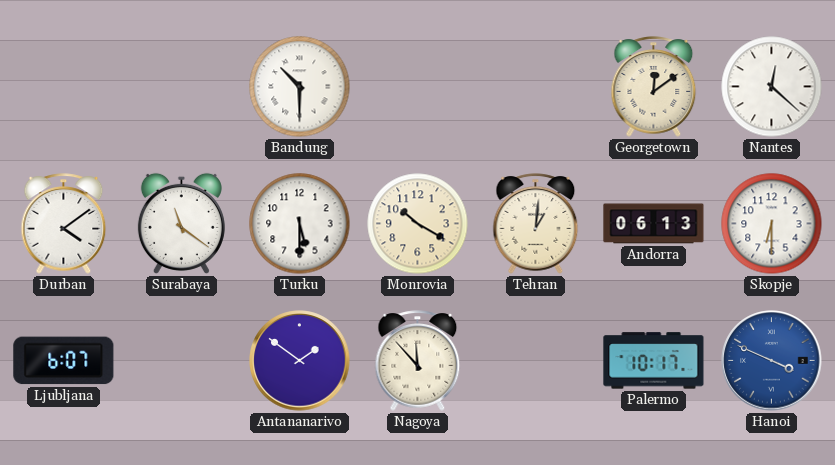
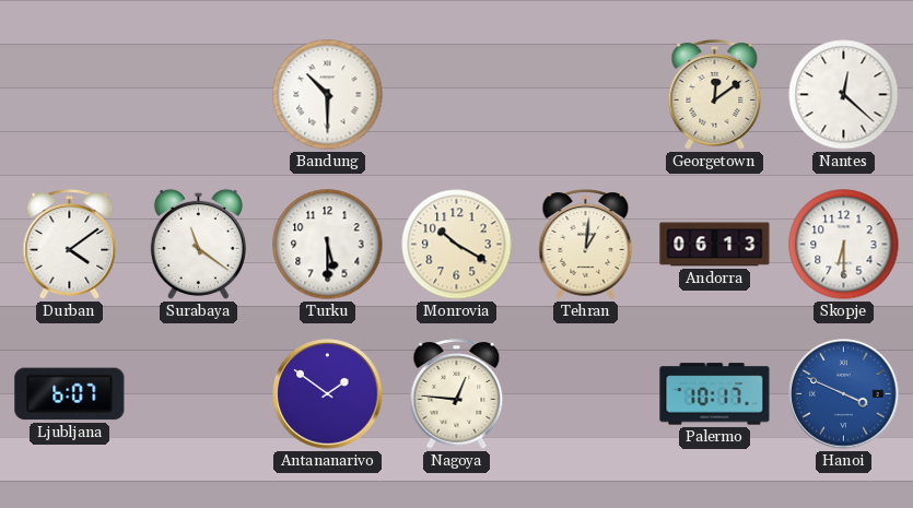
Nagoya: 11:53 -> 12:46 (457, 394)
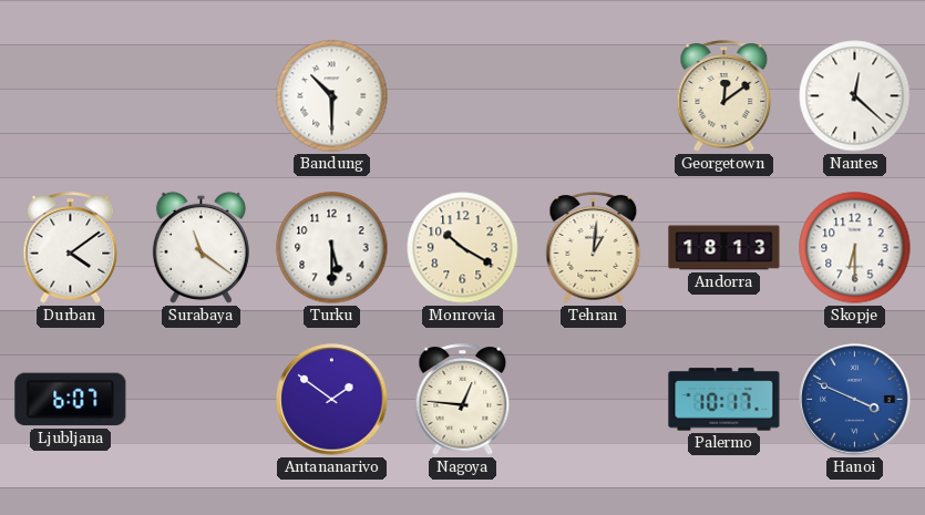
Andorra: 06:13 -> 18:13 (724, 248)
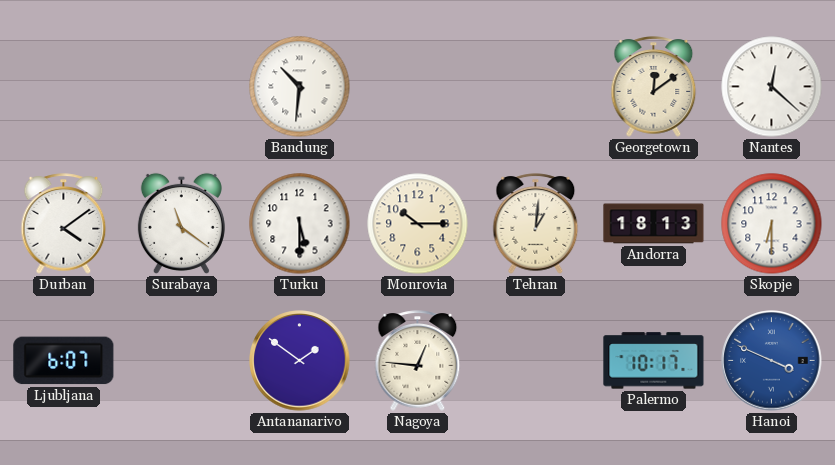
Bandung: 10:30 -> 10:31 (300, 87)
Monrovia: 10:20 -> 10:15 (418, 224)
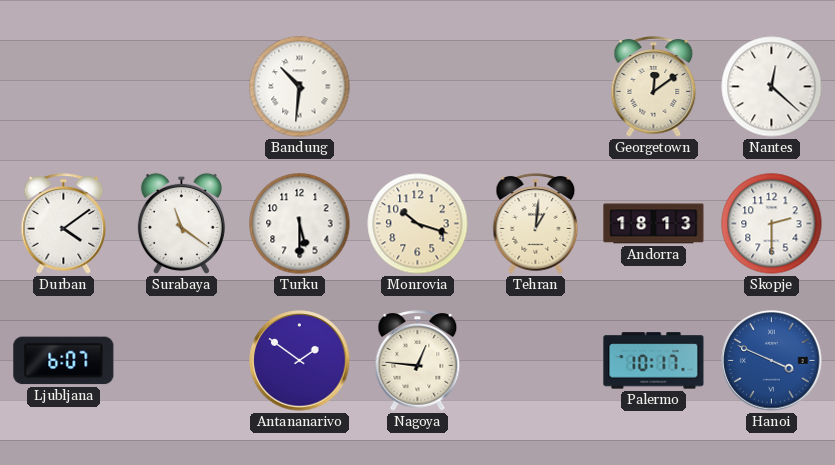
Monrovia: 10:15 -> 10:18 (418, 224)
Skopje: 6:30 -> 2:30 (772, 224)
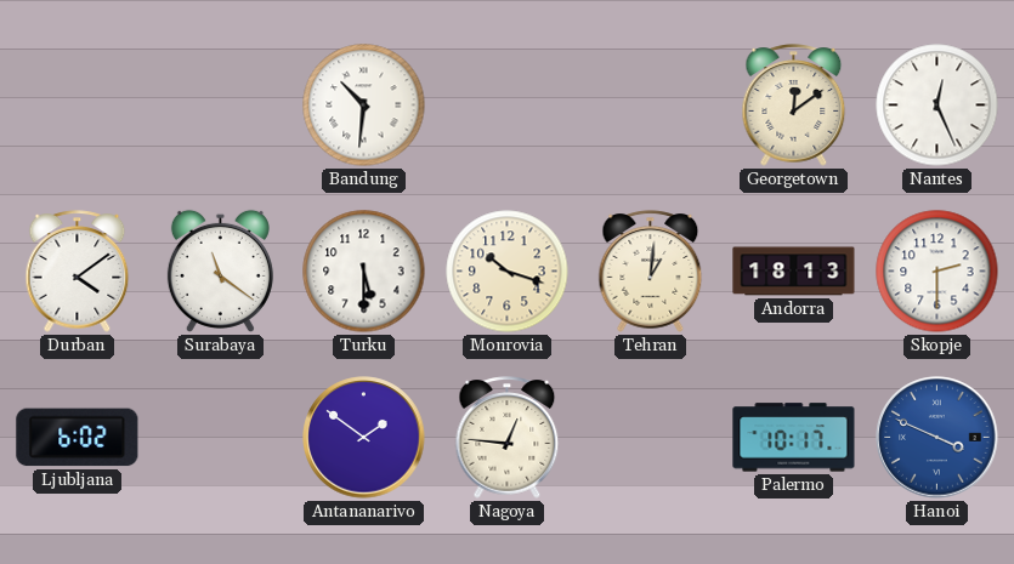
Nantes: 12:22 -> 12:26 (937, 106)
Ljubljana: 6:07 -> 6:02 (78, 438)
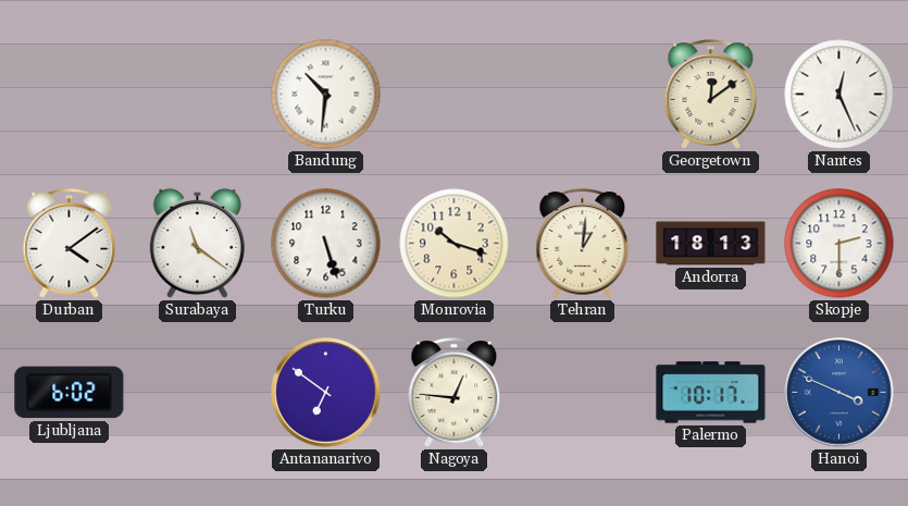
Turku: 5:30 -> 5:27 (326, 244)
Antananarivo: 1:51 -> 6:51 (326, 393)
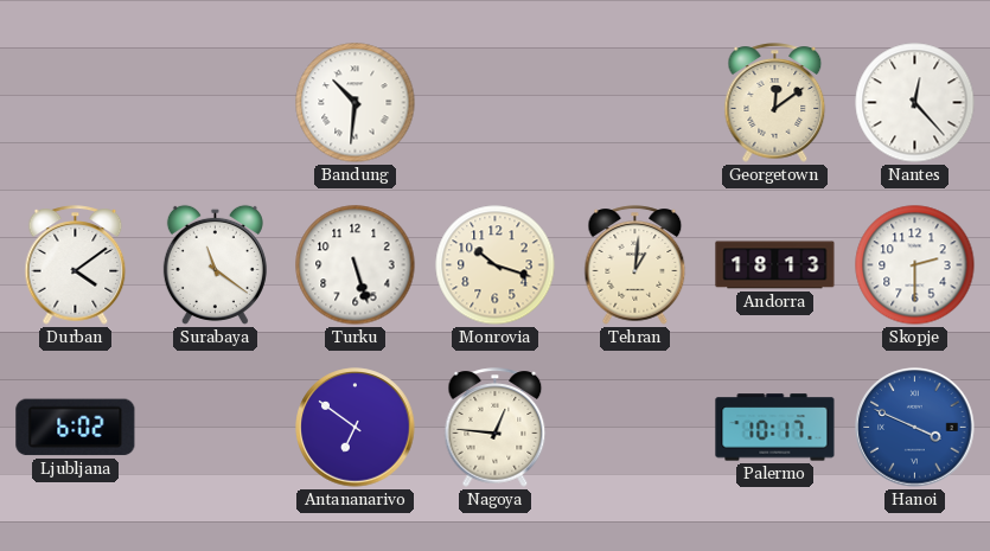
Nantes: 12:26 -> 12:23 (915, 103)
